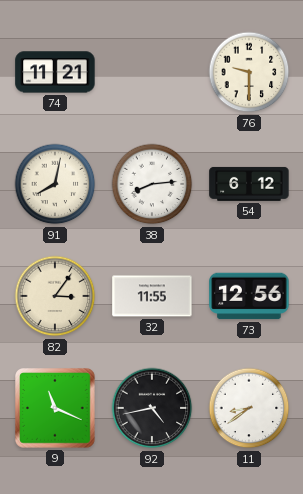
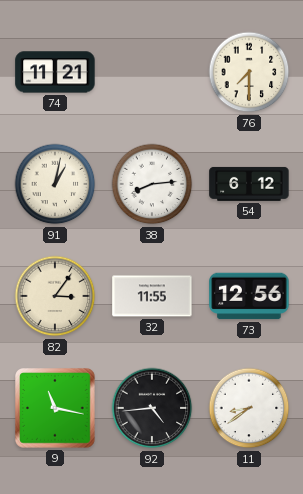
76: 9:30 -> 7:30 (249, 72)
91: 8:02 -> 1:02 (55, 184)
9: 11:19 -> 11:17 (56, 409)
92: 4:43 -> 4:44 (152, 408)
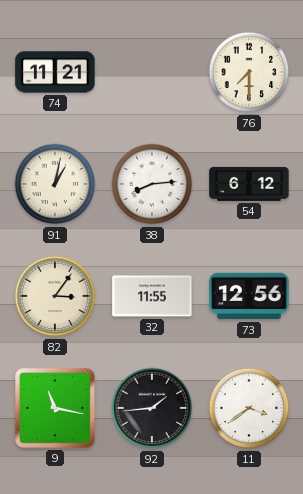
92: 4:44 -> 1:44 (152, 408)
11: 8:39 -> 3:39 (249, 408)
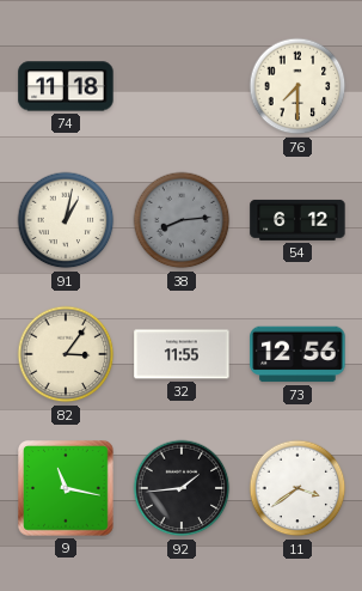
74: 11:21 -> 11:18 (66, 86)
38 dial: white -> grey (182, 220)
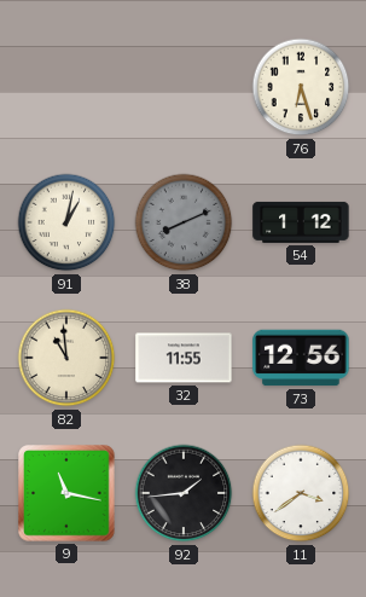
74: 11:18 -> none (66, 86)
76: 7:30 -> 6:27 (301, 87)
38: 8:14 -> 8:11 (184, 222)
54: 6:12 -> 1:12 (301, 222)
82: 3:06 -> 10:59 (66, 358)
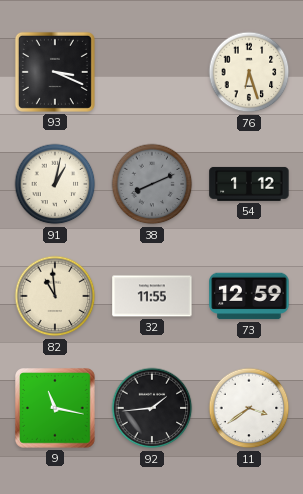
93: none -> 3:19 (55, 72)
73: 12:56 -> 12:59 (249, 296)
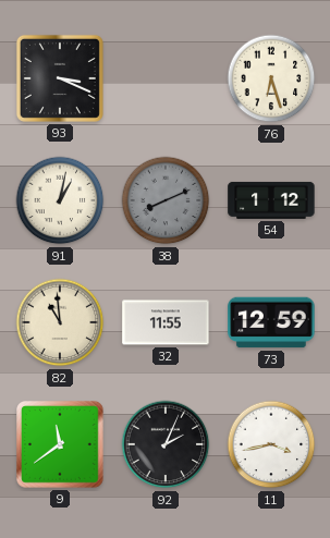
9: 11:17 -> 11:39 (61, 445)
92: 1:44 -> 2:04 (166, 444)
11: 3:39 -> 3:43 (271, 444)
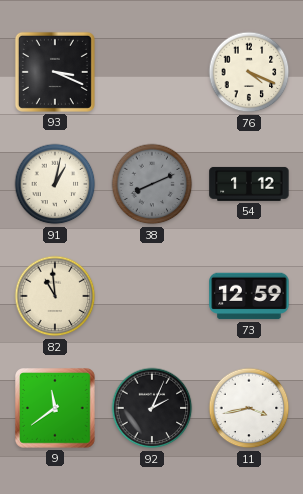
76: 6:27 -> 4:19 (249, 72)
32: 11:55 -> none (166, 322)
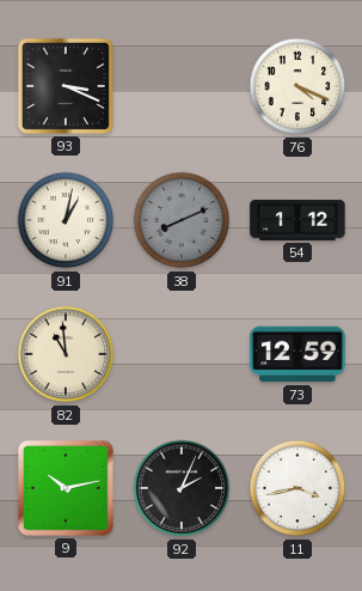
9: 11:39 -> 10:13 (67, 489)
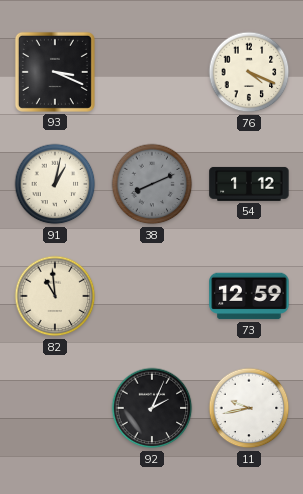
9: 10:13 -> none (67, 489)
11: 3:43 -> 9:43 (249, 408)
